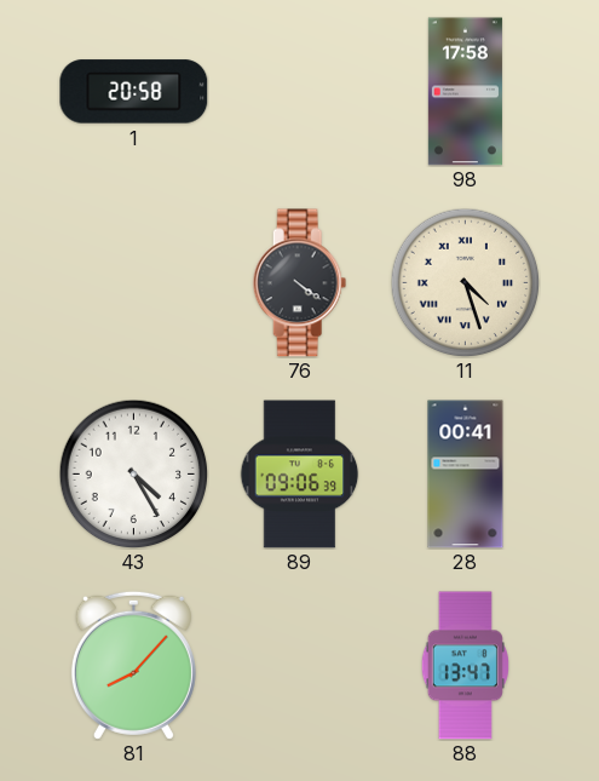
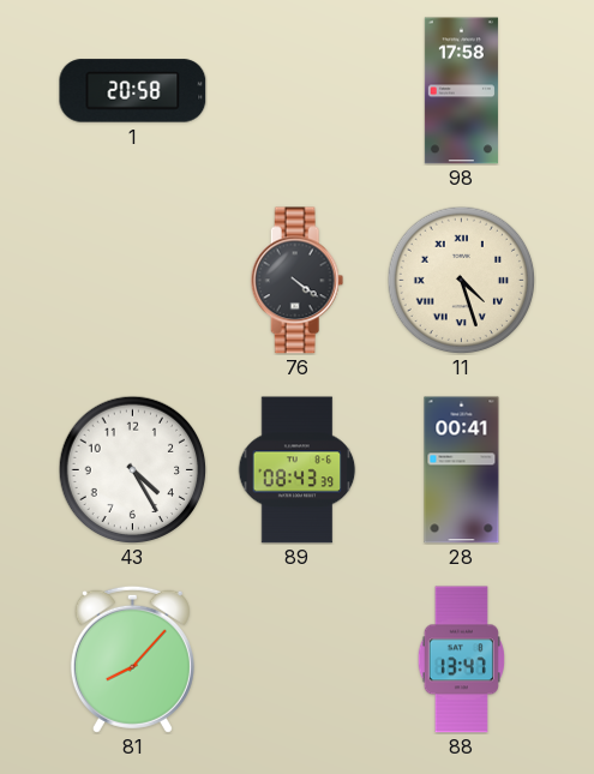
89: 09:06 -> 08:43 (298, 470)
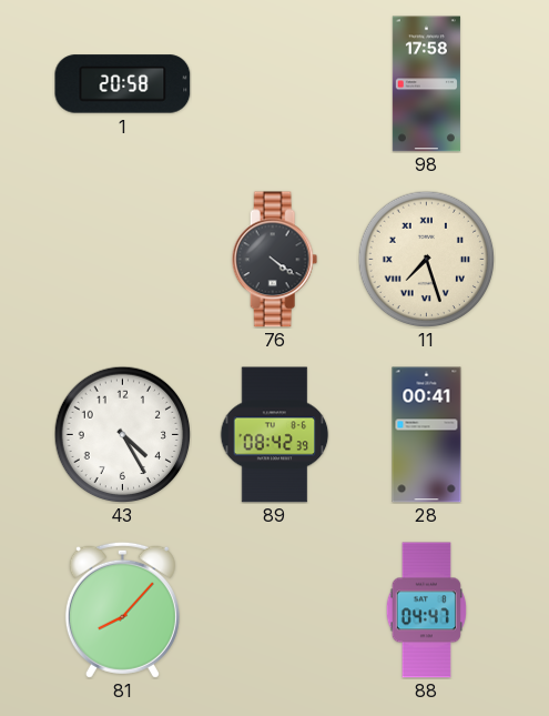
11: 4:27 -> 7:27 (426, 259)
89: 08:43 -> 08:42 (275, 435)
88: 13:47 -> 04:47 (426, 611)
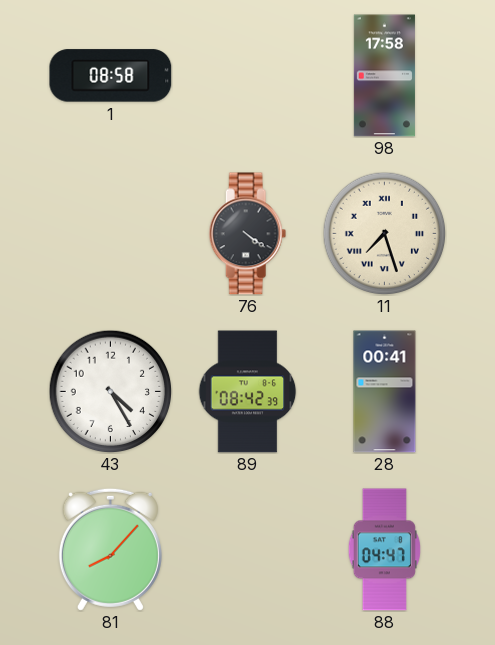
1: 20:58 -> 08:58 (111, 76)
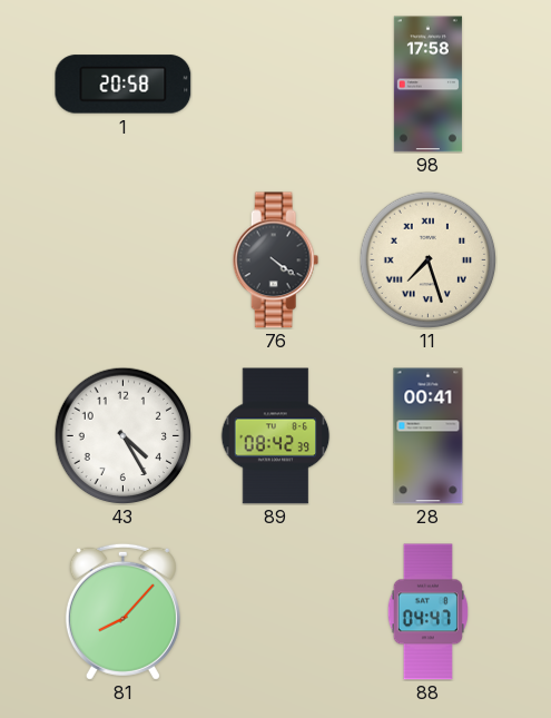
1: 08:58 -> 20:58 (124, 85)
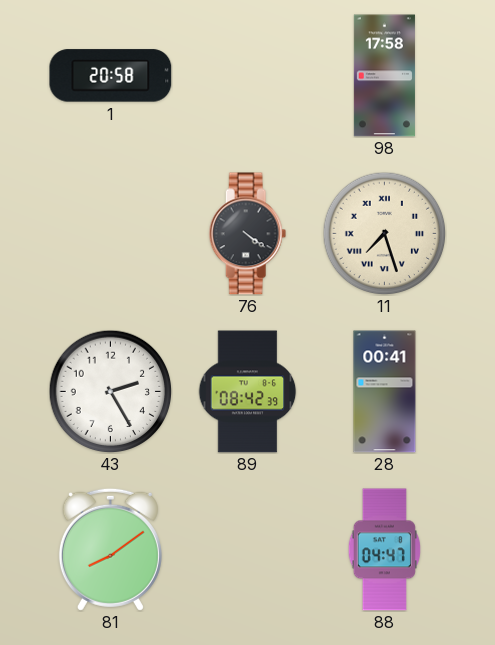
43: 4:25 -> 2:25 (110, 391)
81: 8:07 -> 8:09 (110, 549)
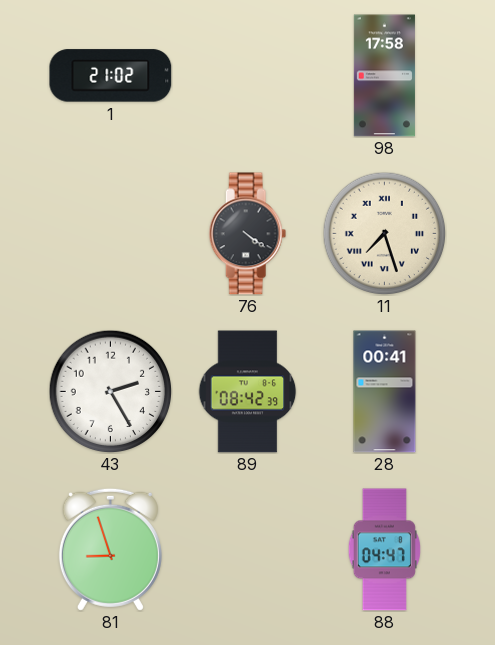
1: 20:58 -> 21:02 (111, 76)
81: 8:09 -> 8:57 (110, 549)
